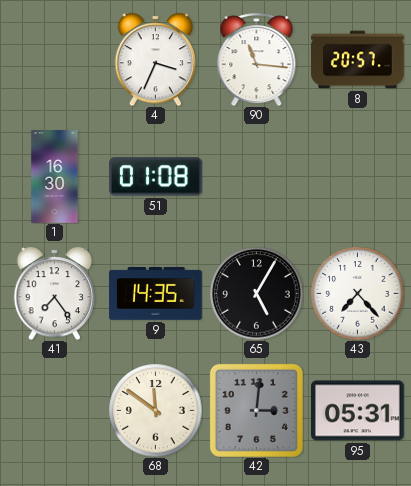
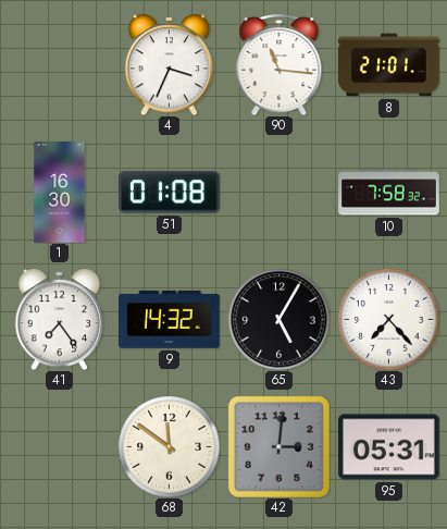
8: 20:57 -> 21:01 (389, 65)
10: none -> 7:58 (389, 193)
9: 14:35 -> 14:32 (170, 320)
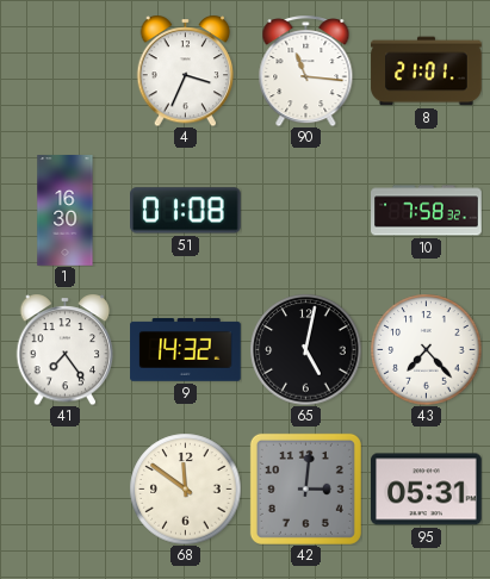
65: 5:05 -> 5:02 (305, 349)
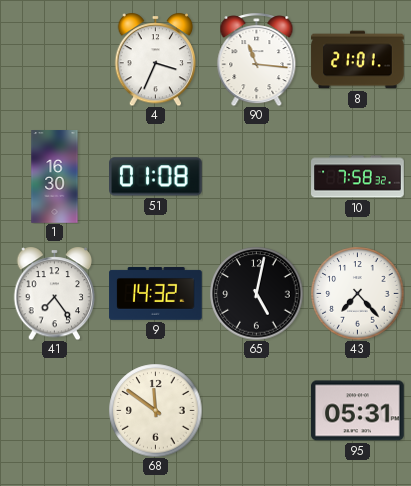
42: 3:01 -> none (305, 488)
